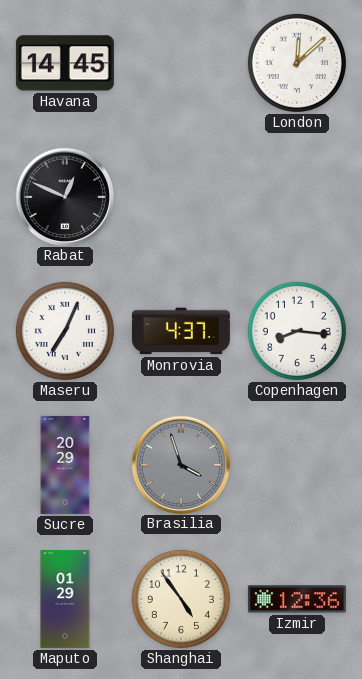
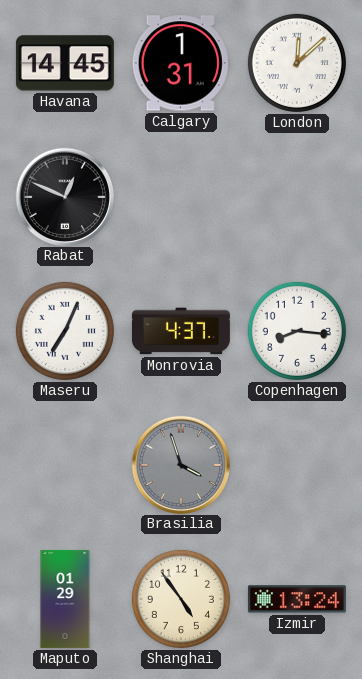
Calgary: none -> 1:31 (181, 63)
Sucre: 20:29 -> none (65, 465)
Izmir: 12:36 -> 13:24 (297, 599)
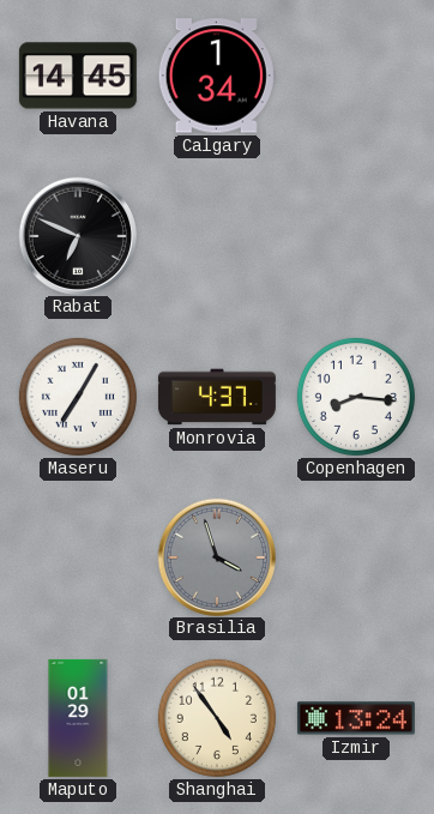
Calgary: 1:31 -> 1:34 (217, 76)
London: 12:08 -> none (297, 63)
Rabat: 12:49 -> 6:49 (77, 235)
Maseru: 7:04 -> 7:05 (78, 397)
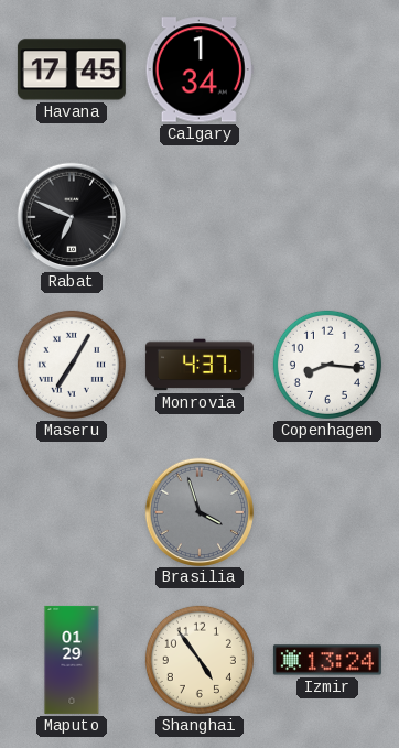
Havana: 14:45 -> 17:45 (72, 69)
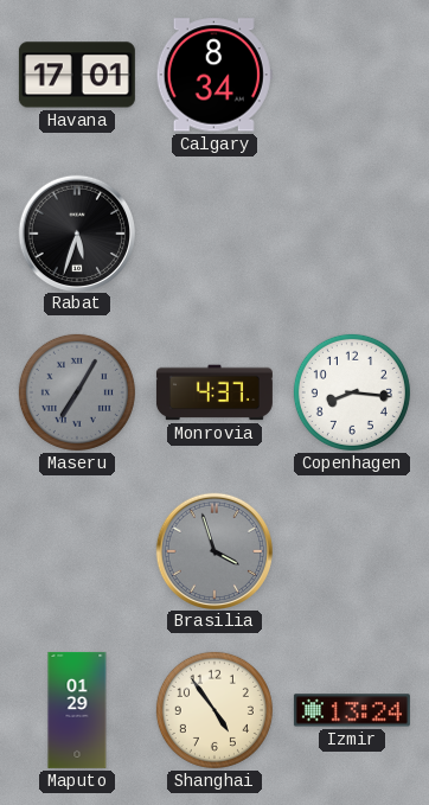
Havana: 17:45 -> 17:01 (77, 75)
Calgary: 1:34 -> 8:34 (214, 75)
Rabat: 6:49 -> 5:33 (76, 232)
Maseru dial: white -> grey (77, 392)
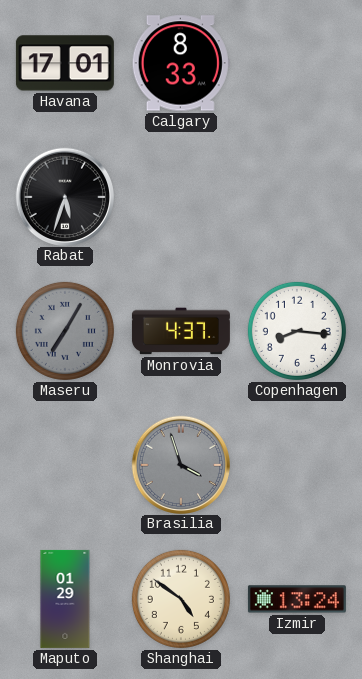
Calgary: 8:34 -> 8:33 (181, 63)
Shanghai: 4:54 -> 4:51 (181, 599)
